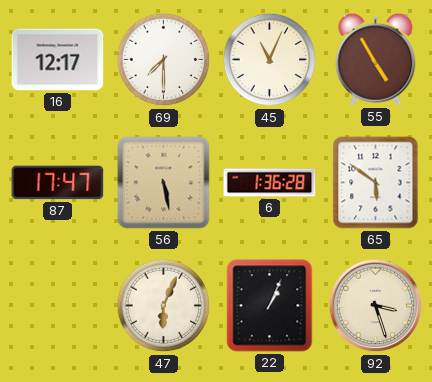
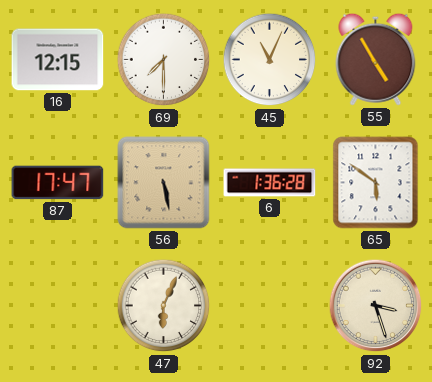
16: 12:17 -> 12:15 (58, 60)
22: 1:04 -> none (270, 306)
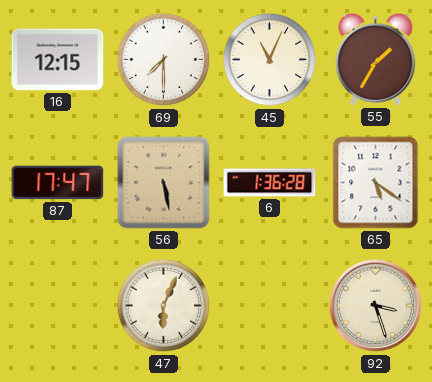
55: 4:55 -> 1:35 (376, 59)
65: 5:51 -> 5:21 (376, 183)
